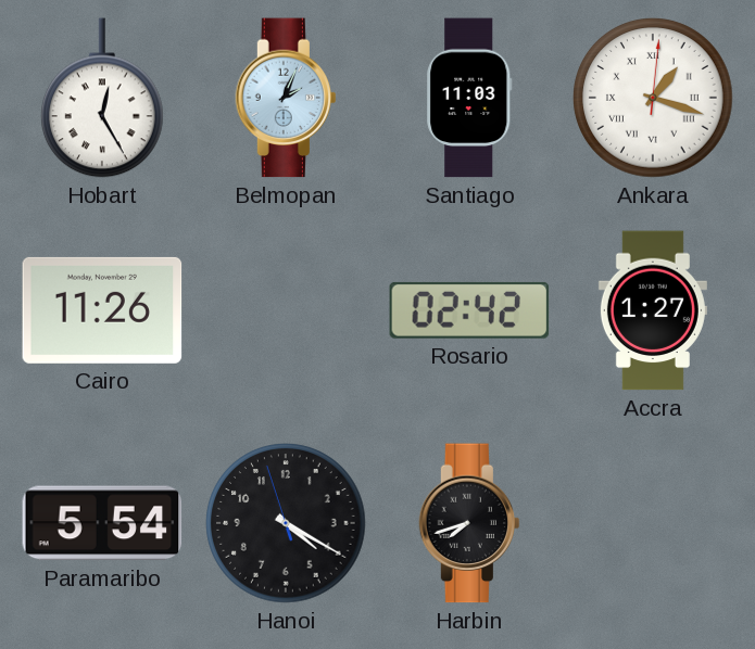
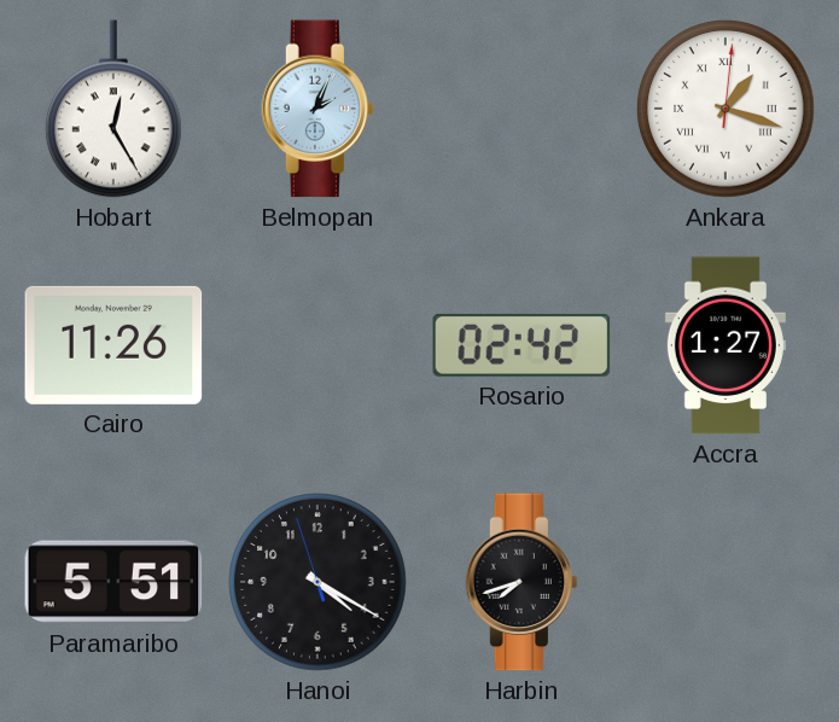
Santiago: 11:03 -> none (469, 98)
Paramaribo: 5:54 -> 5:51 (113, 582)
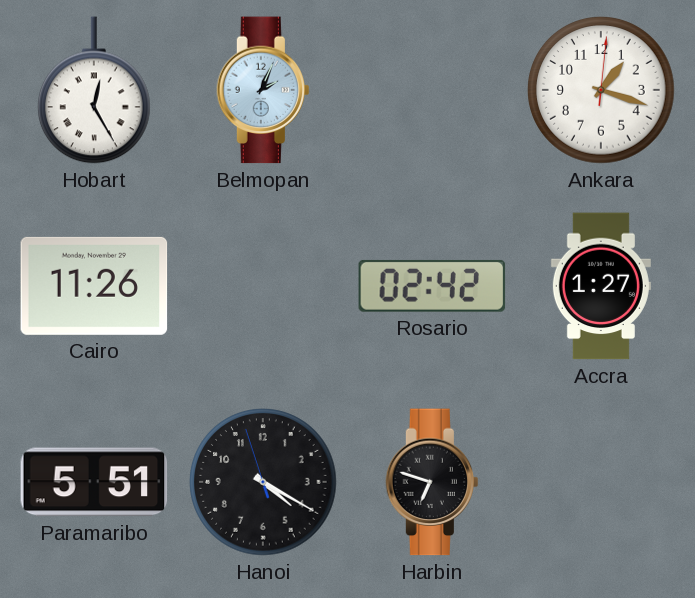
Ankara numerals: Roman -> Arabic (601, 90)
Harbin: 7:42 -> 6:48 (432, 482)
